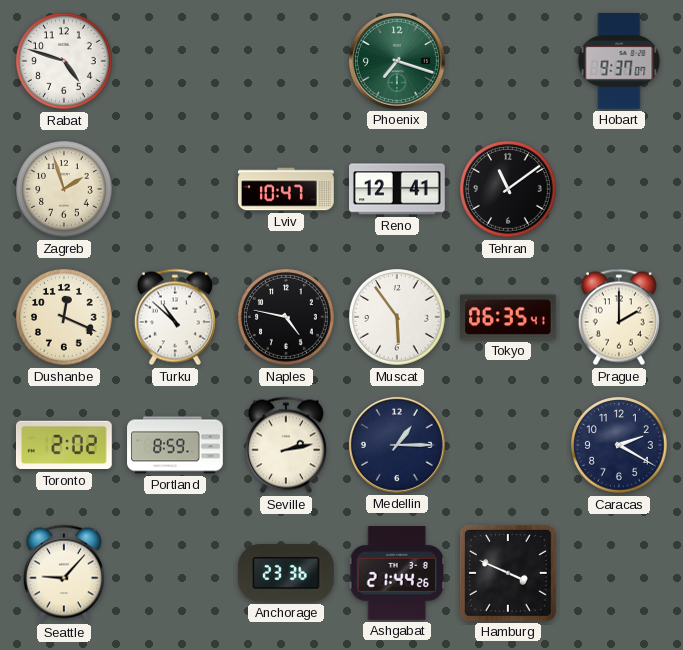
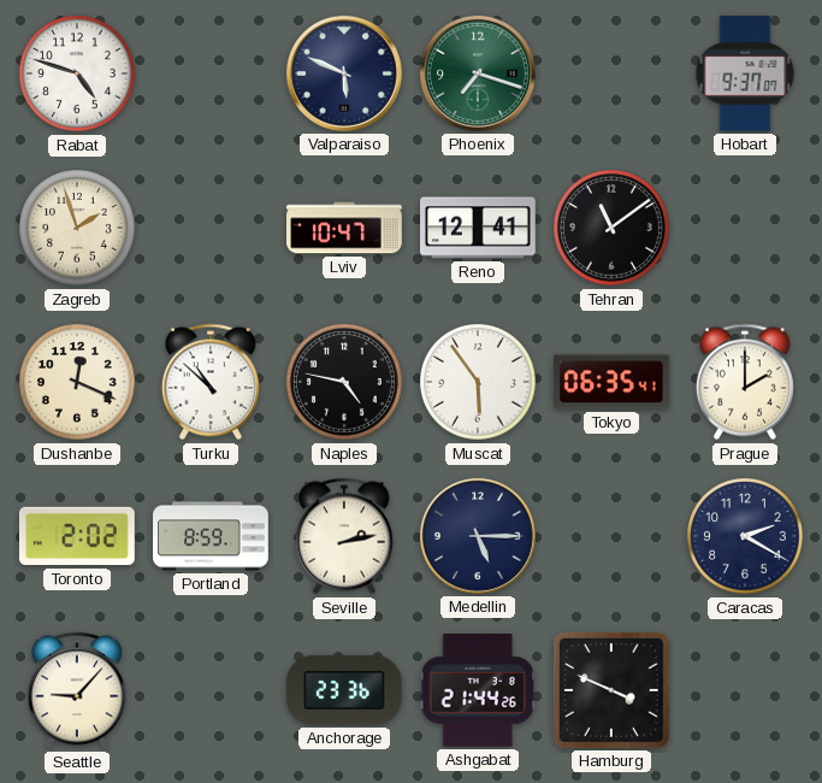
Valparaiso: none -> 5:49 (344, 73)
Medellin: 1:15 -> 5:15 (478, 536)
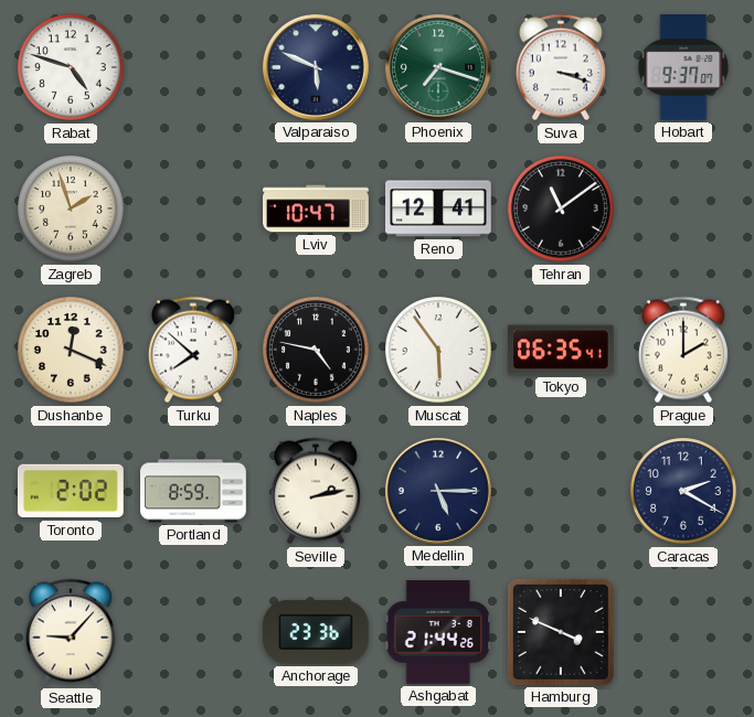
Suva: none -> 3:18 (561, 67)
Turku: 10:52 -> 7:52 (193, 350)
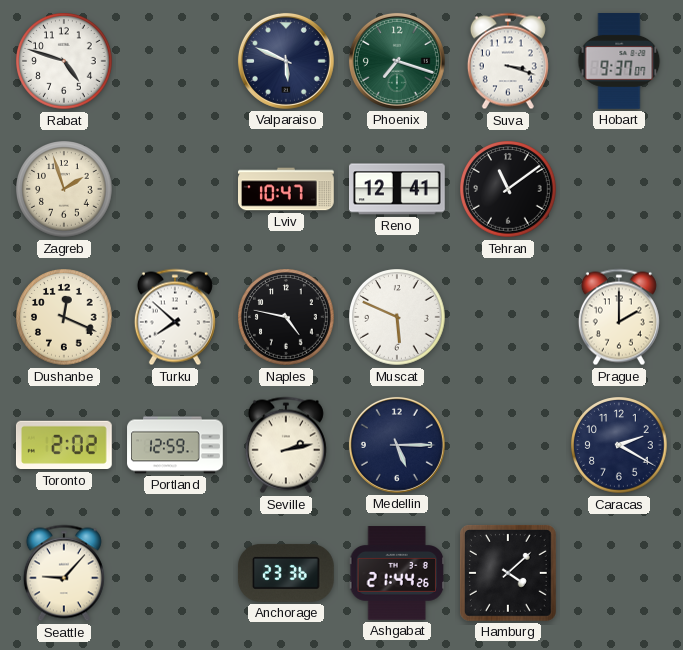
Muscat: 5:54 -> 5:49 (397, 317)
Tokyo: 06:35 -> none (562, 350)
Portland: 8:59 -> 12:59 (175, 445)
Hamburg: 3:49 -> 4:08 (508, 573)
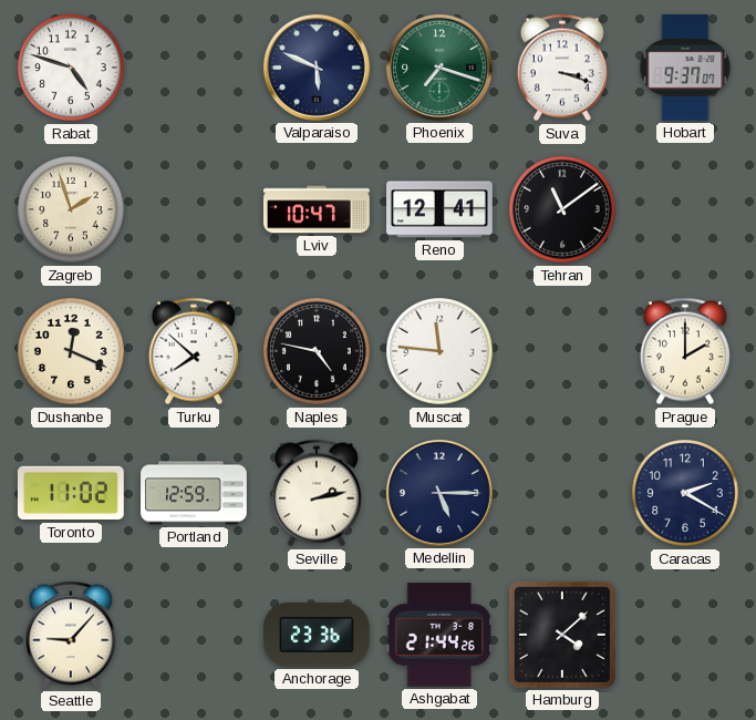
Muscat: 5:49 -> 11:46 (439, 351)
Toronto: 2:02 -> 11:02 (71, 493)
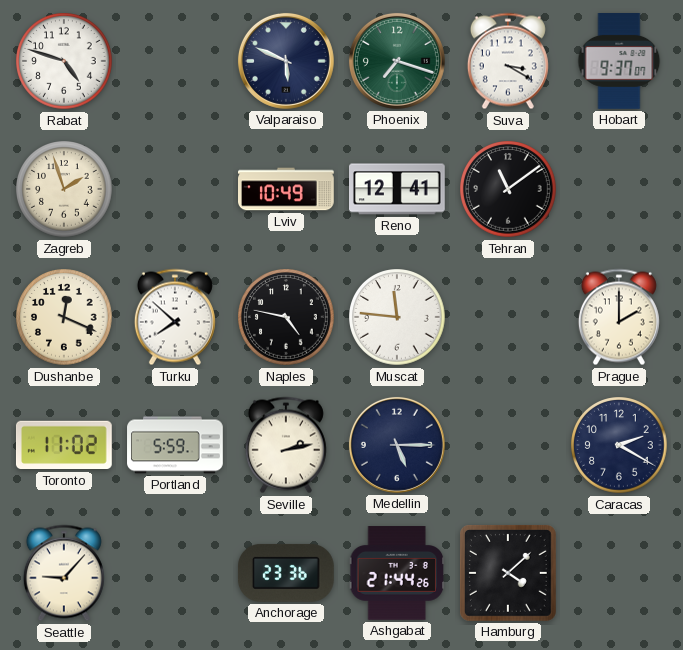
Suva: 3:18 -> 3:20 (508, 61)
Lviv: 10:47 -> 10:49 (287, 189)
Portland: 12:59 -> 5:59 (175, 445)
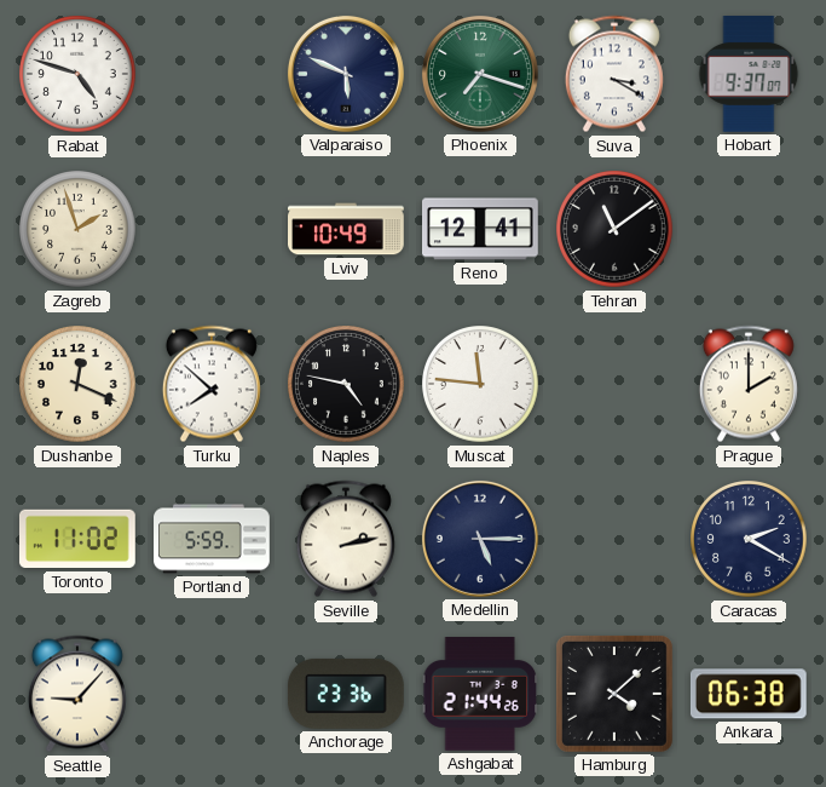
Ankara: none -> 06:38 (749, 694)
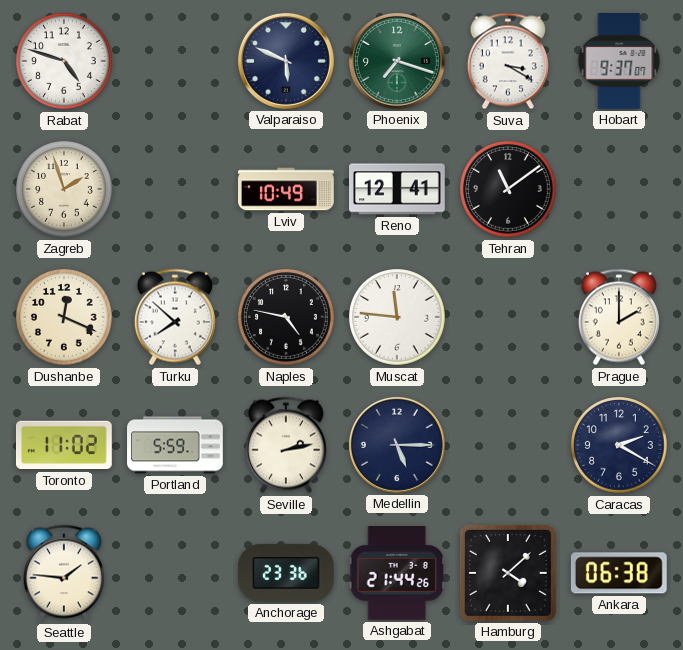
Seattle: 9:07 -> 1:46 (64, 573)
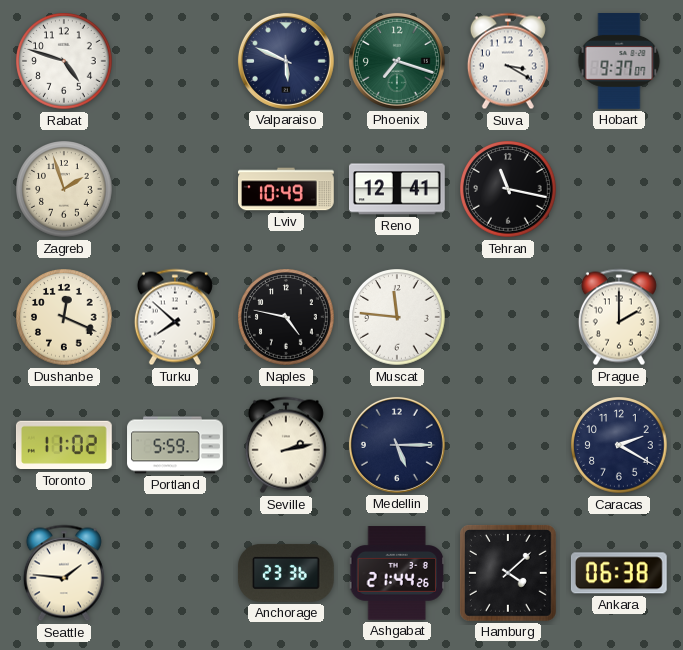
Tehran: 11:09 -> 11:17 (508, 189)
